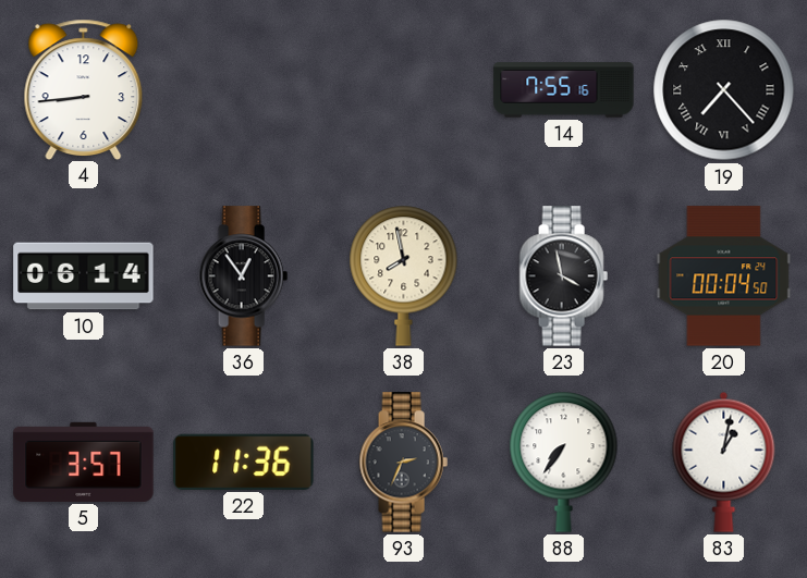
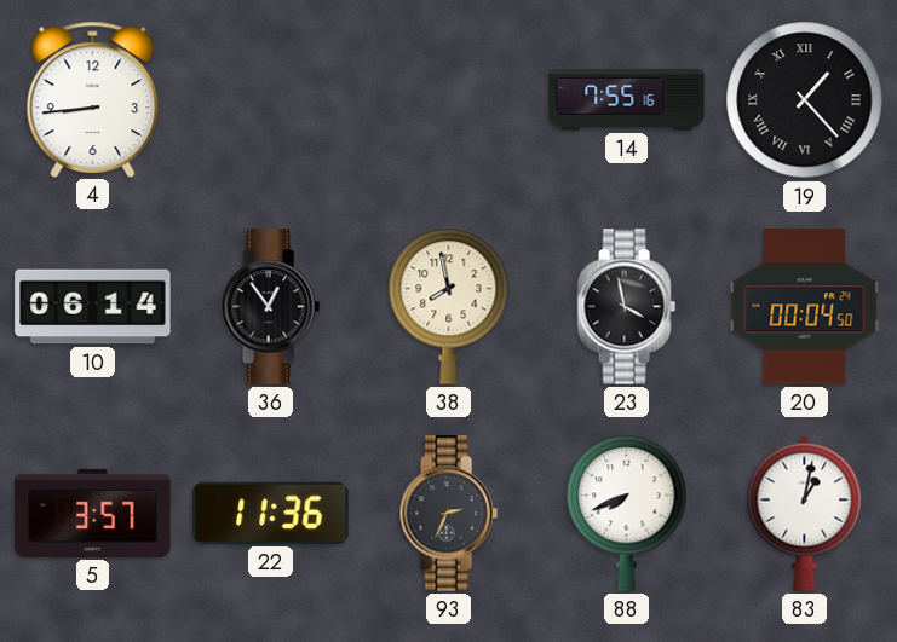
19: 7:23 -> 1:23 (805, 100)
88: 7:36 -> 7:41 (627, 513)
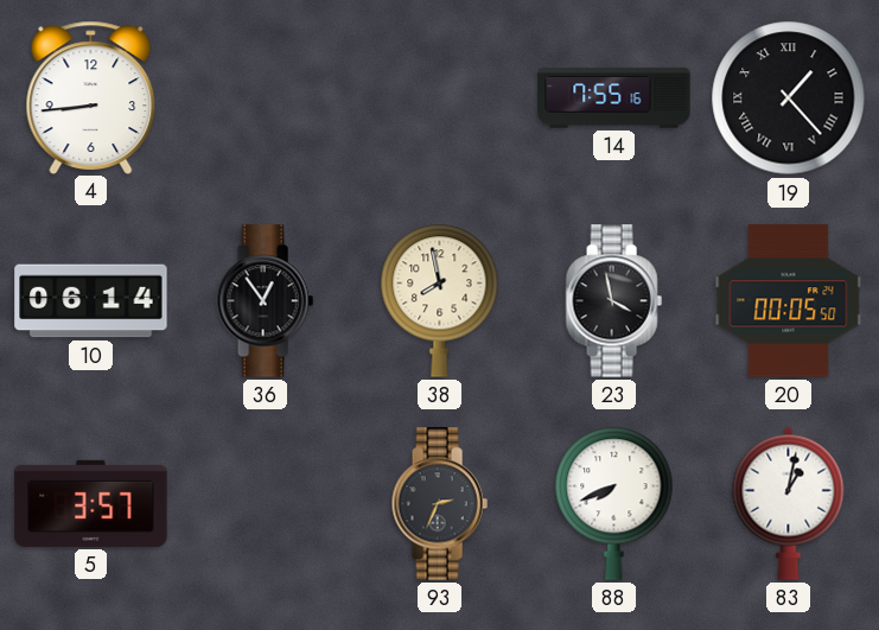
20: 00:04 -> 00:05 (789, 301)
22: 11:36 -> none (271, 513)
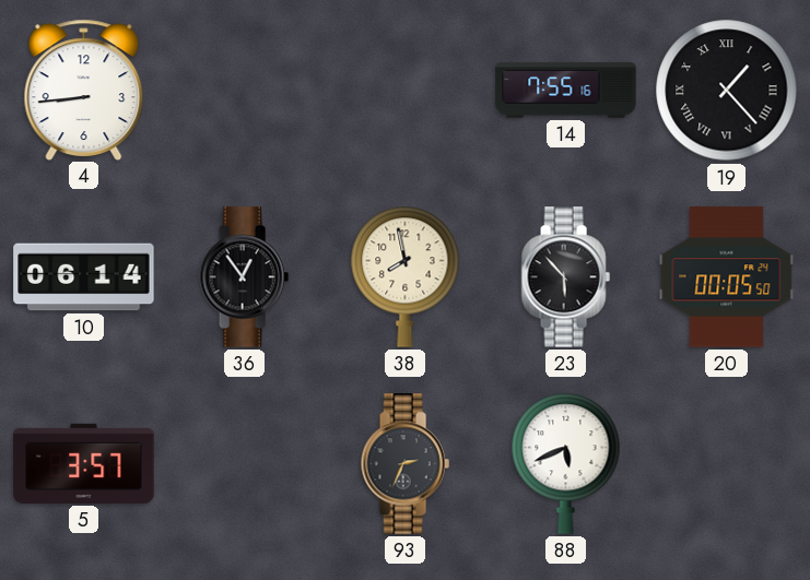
23: 3:58 -> 5:53 (565, 277)
88: 7:41 -> 5:41 (566, 463)
83: 1:02 -> none (789, 503)
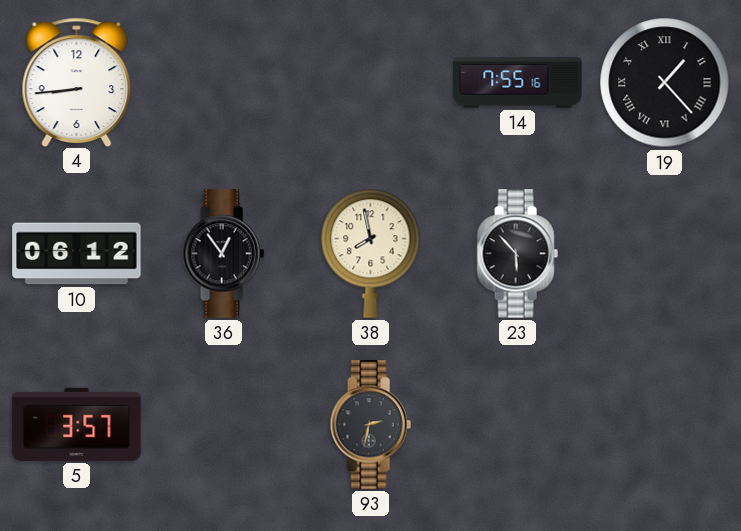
10: 06:14 -> 06:12 (77, 254)
20: 00:05 -> none (727, 277)
93: 2:34 -> 2:32 (370, 425)
88: 5:41 -> none (566, 463)
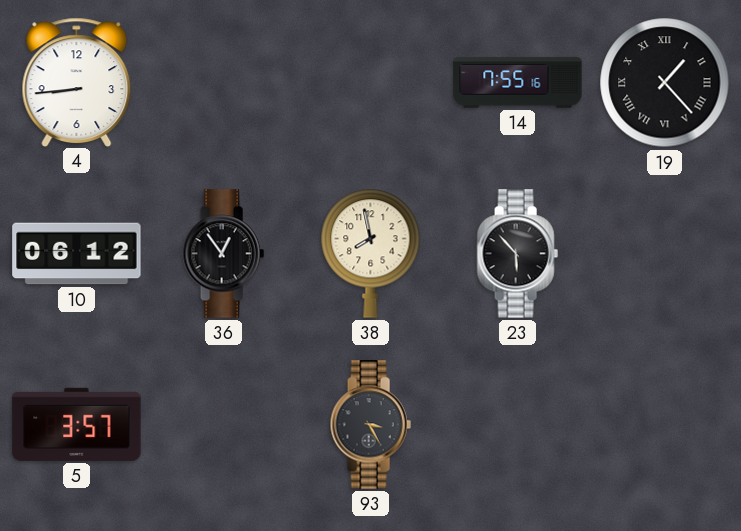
93: 2:32 -> 3:25 (370, 425)
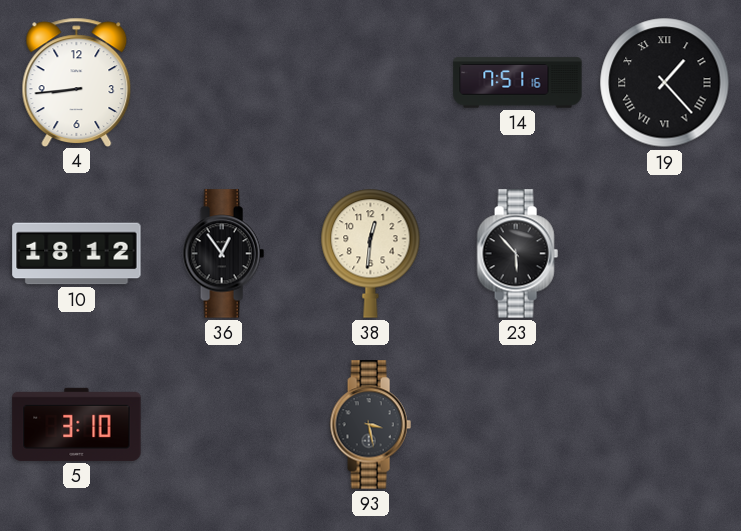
14: 7:55 -> 7:51 (518, 83)
10: 06:12 -> 18:12 (77, 254)
38: 7:58 -> 12:31 (371, 253)
5: 3:57 -> 3:10 (77, 424)
93: 3:25 -> 3:28 (370, 425)
